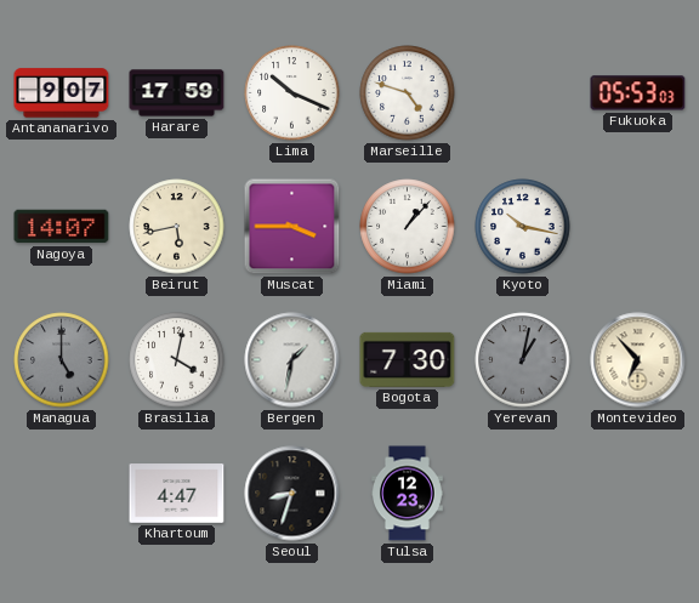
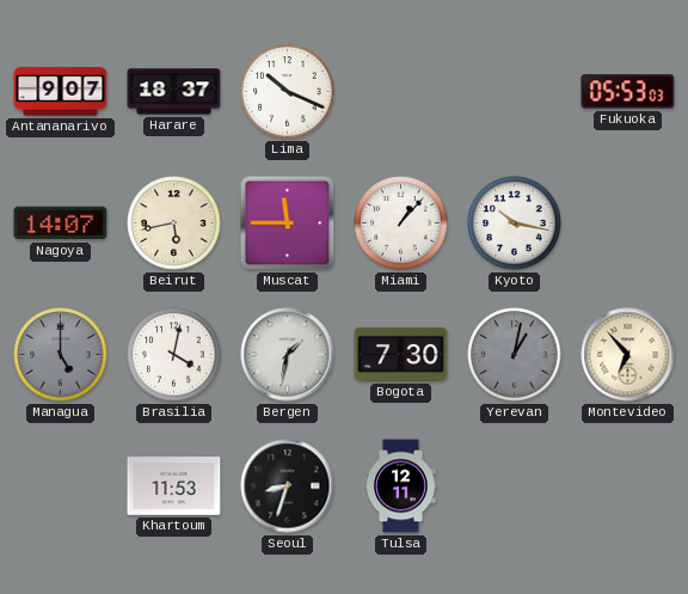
Harare: 17:59 -> 18:37 (174, 92)
Marseille: 4:48 -> none (408, 93)
Muscat: 3:45 -> 11:45 (288, 223)
Khartoum: 4:47 -> 11:53 (174, 486)
Tulsa: 12:23 -> 12:11 (401, 486)
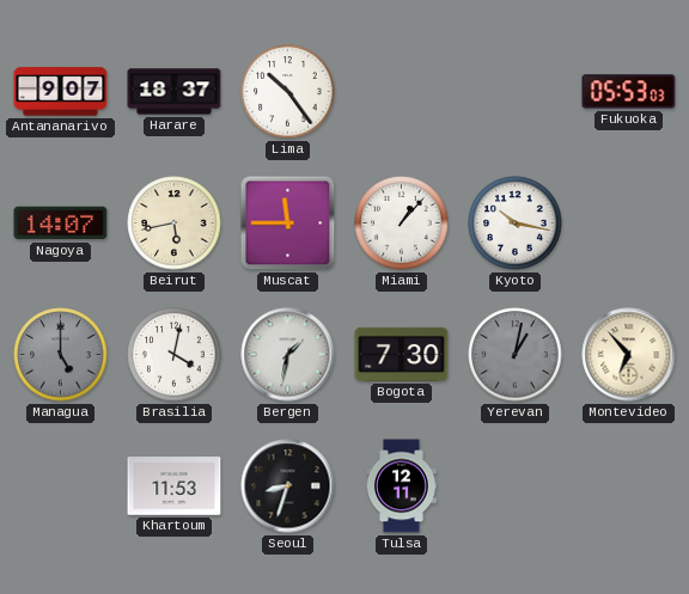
Lima: 10:19 -> 10:24 (288, 92)
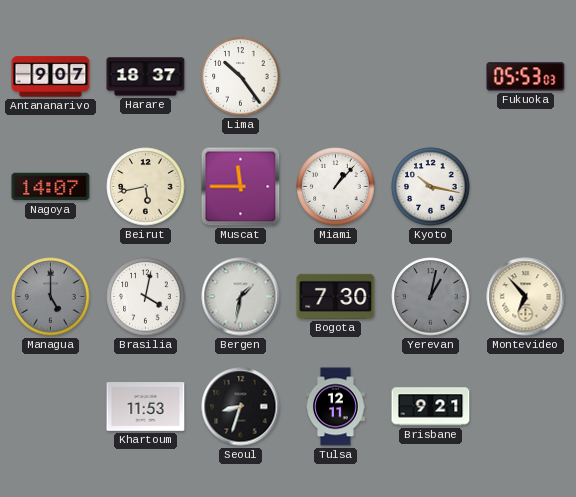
Brisbane: none -> 9:21 (431, 407)
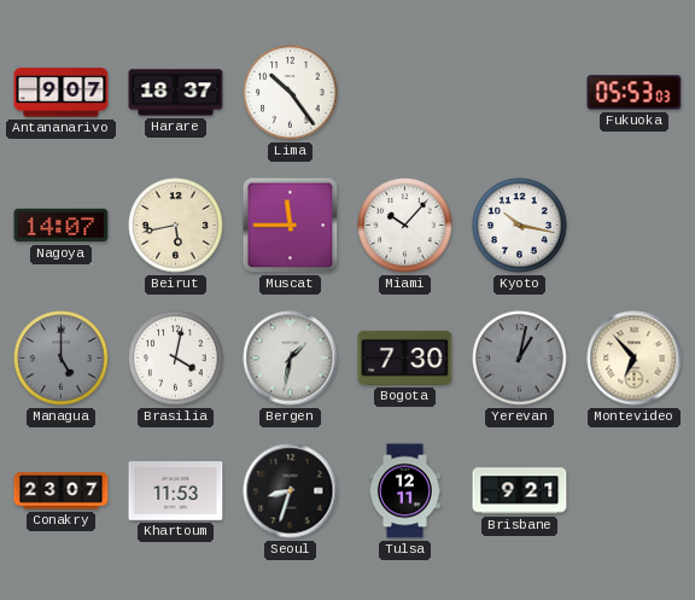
Miami: 1:07 -> 10:07 (405, 226)
Conakry: none -> 23:07 (62, 491)
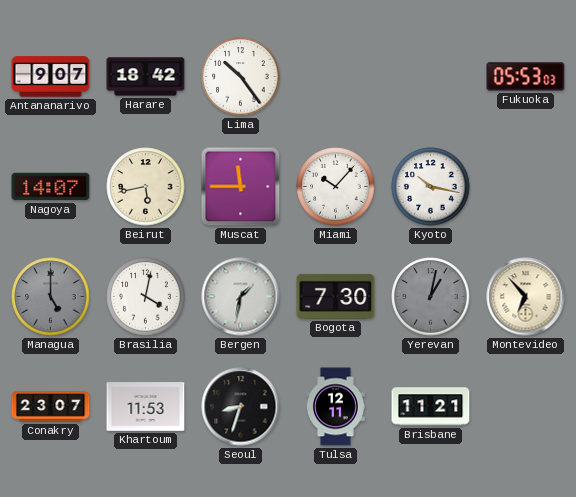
Harare: 18:37 -> 18:42 (146, 77)
Brisbane: 9:21 -> 11:21 (431, 407)
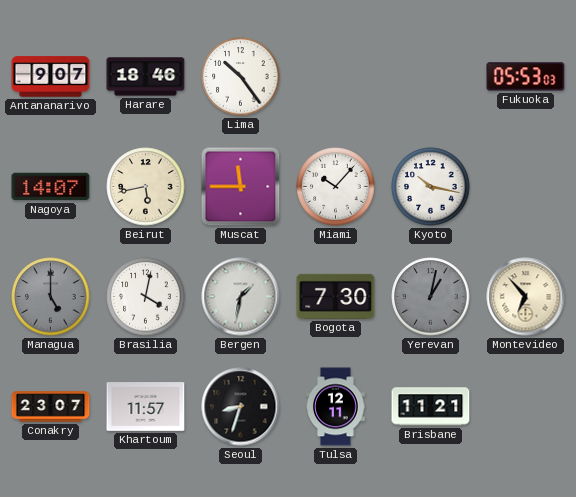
Harare: 18:42 -> 18:46 (146, 77)
Khartoum: 11:53 -> 11:57 (146, 407)
